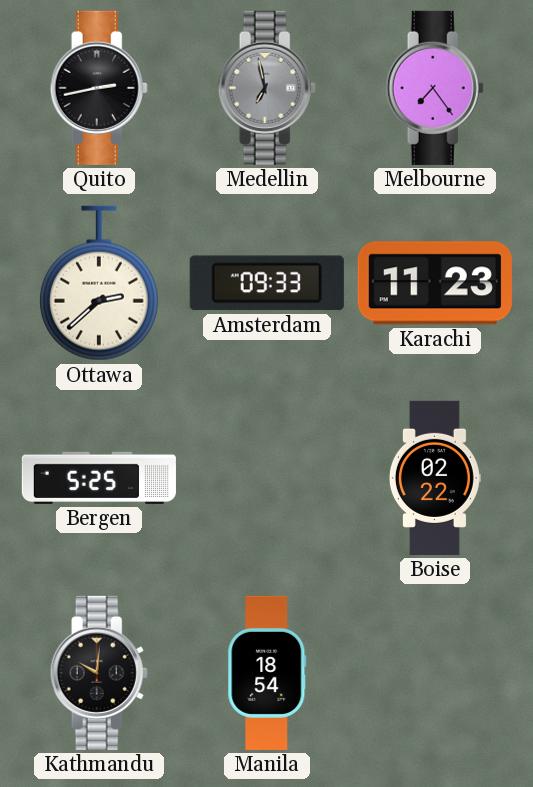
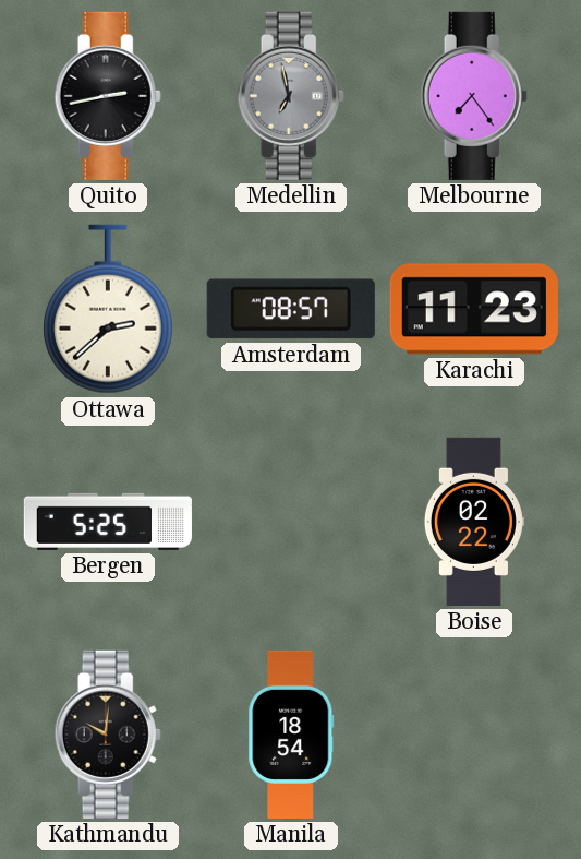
Amsterdam: 09:33 -> 08:57 (291, 309)
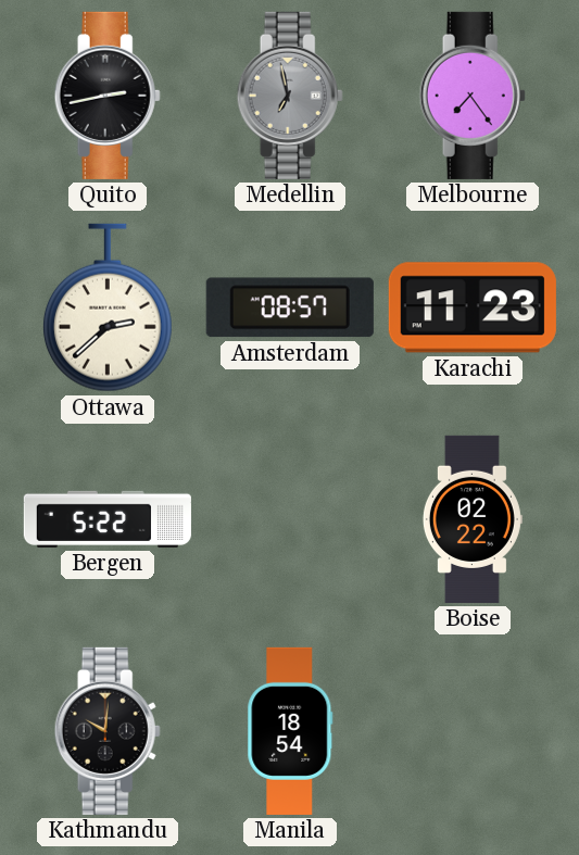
Bergen: 5:25 -> 5:22 (108, 519)
